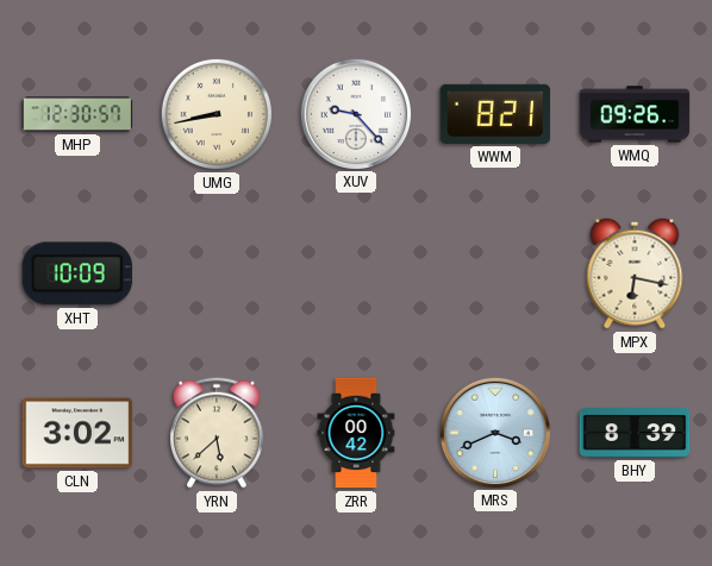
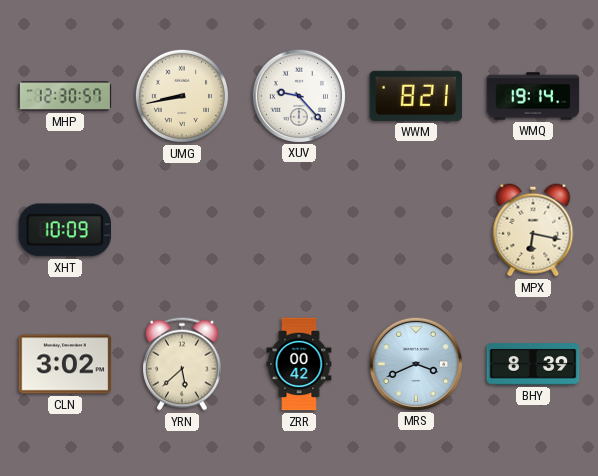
WMQ: 09:26 -> 19:14 (533, 96)
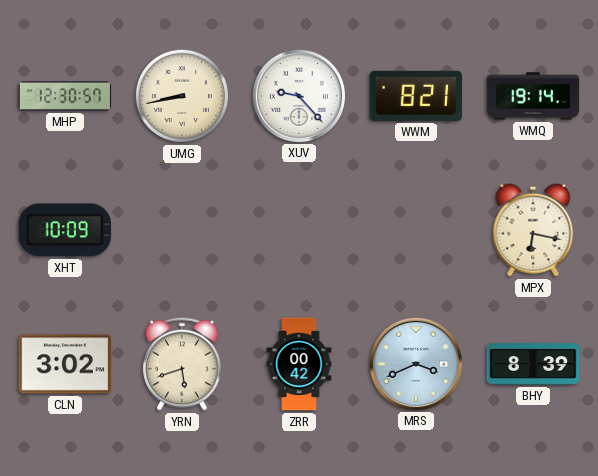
YRN: 5:38 -> 5:42 (183, 364)
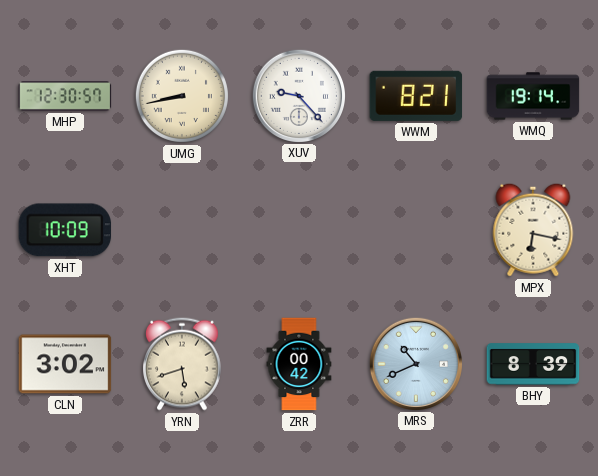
MRS: 3:41 -> 10:41 (415, 363)
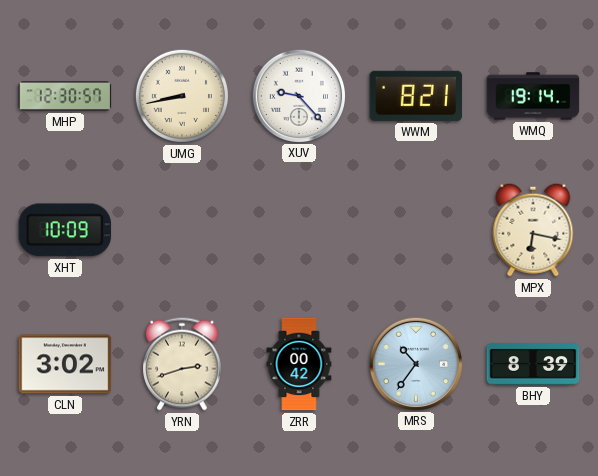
YRN: 5:42 -> 2:42 (183, 364)
MRS: 10:41 -> 10:36 (415, 363)
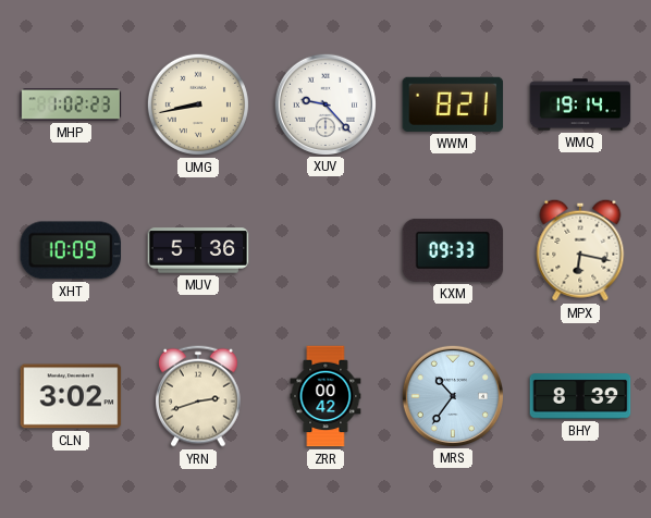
MHP: 12:30 -> 1:02 (71, 104)
MUV: none -> 5:36 (198, 250)
KXM: none -> 09:33 (453, 250)
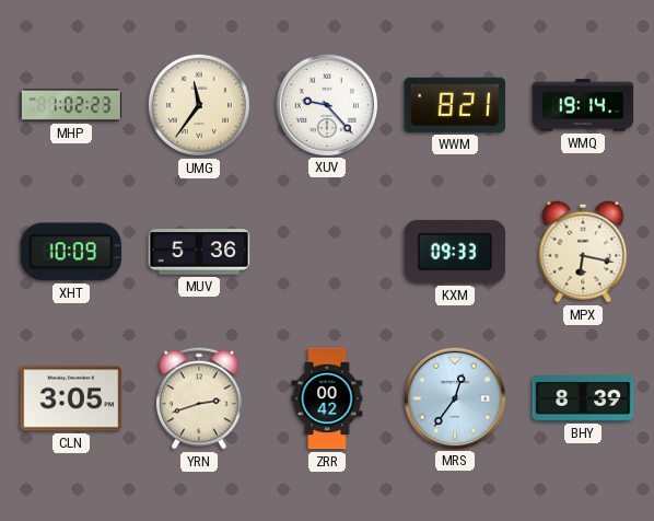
UMG: 8:43 -> 11:36 (199, 105)
CLN: 3:02 -> 3:05 (71, 398)
MRS: 10:36 -> 12:36 (454, 397)
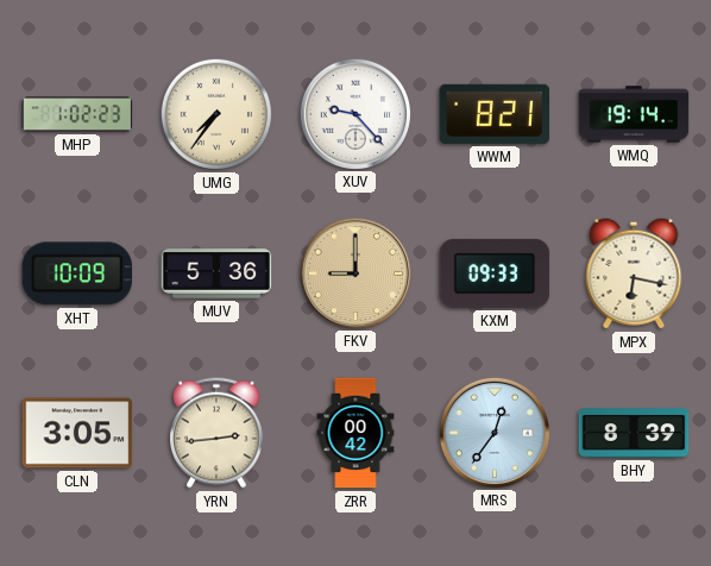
UMG: 11:36 -> 7:36 (216, 114)
FKV: none -> 9:00 (354, 272)
YRN: 2:42 -> 2:44 (218, 433)
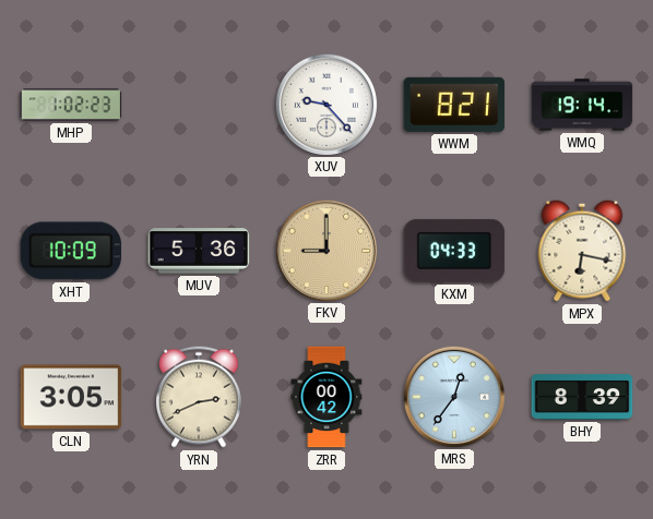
UMG: 7:36 -> none (216, 114)
KXM: 09:33 -> 04:33 (454, 251)
YRN: 2:44 -> 2:41 (200, 397)
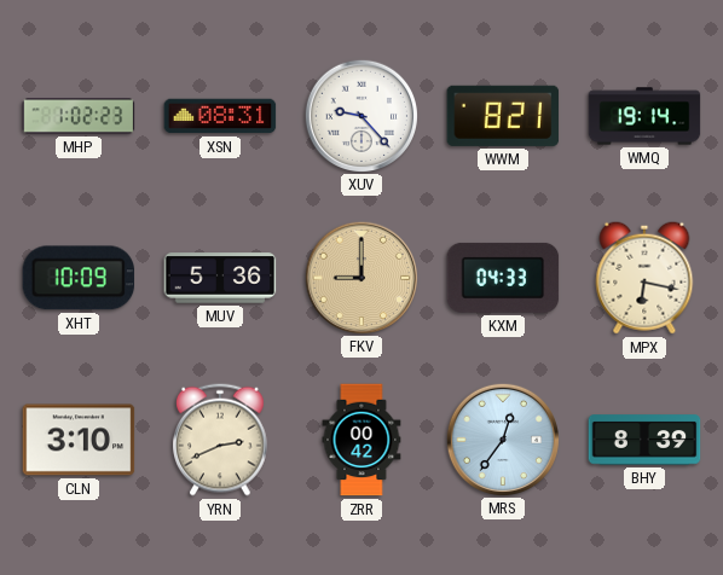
XSN: none -> 08:31 (220, 116)
CLN: 3:05 -> 3:10 (79, 440)
